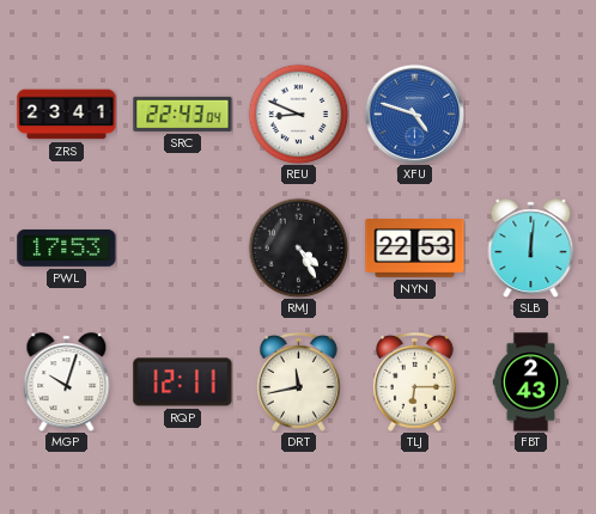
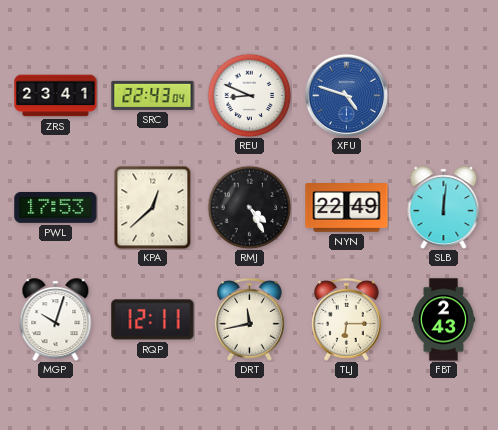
KPA: none -> 12:38 (153, 207)
NYN: 22:53 -> 22:49 (347, 208)
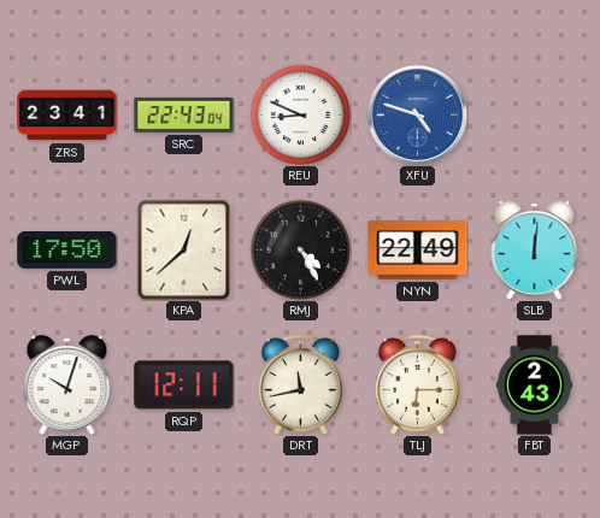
PWL: 17:53 -> 17:50 (67, 249)
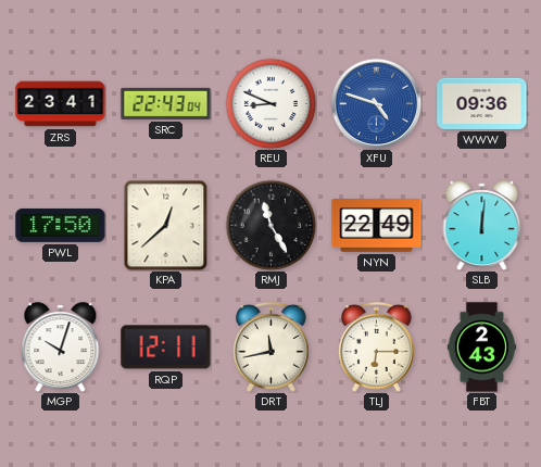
WWW: none -> 09:36 (482, 103)
RMJ: 4:25 -> 11:25 (270, 225)
